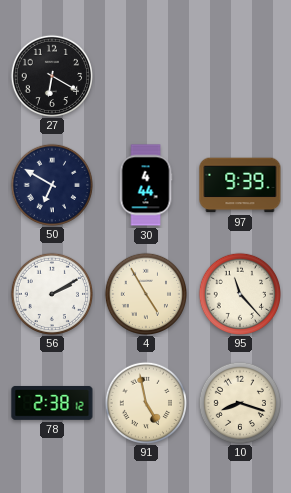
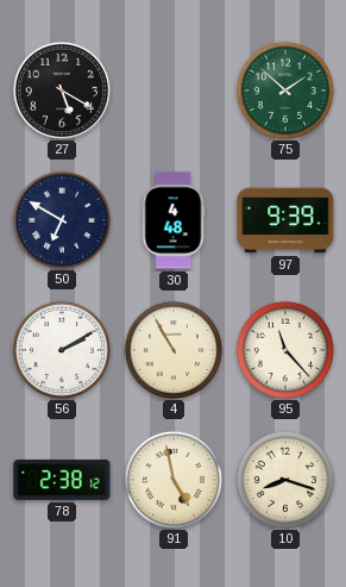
27: 6:20 -> 5:20 (61, 89)
75: none -> 1:52 (284, 89)
30: 4:44 -> 4:48 (174, 220)
4: 4:55 -> 10:55 (172, 349)
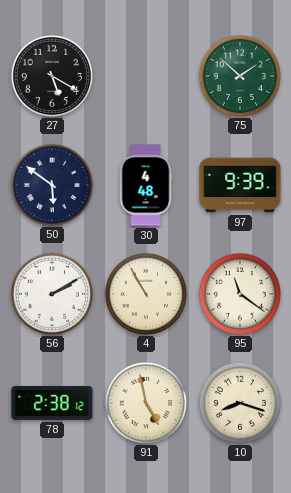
50: 6:50 -> 5:51 (51, 184)
95: 11:23 -> 11:21 (239, 293)
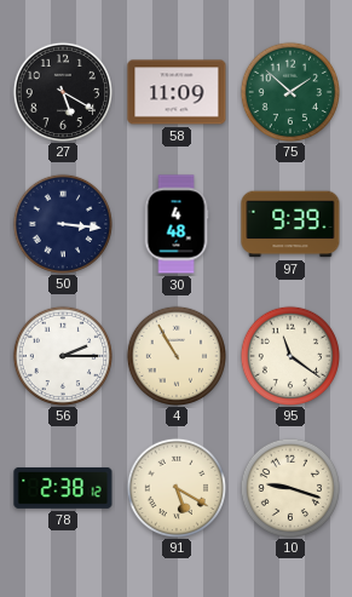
58: none -> 11:09 (177, 92)
50: 5:51 -> 3:16 (62, 223)
56: 2:10 -> 2:15 (62, 355)
91: 4:58 -> 5:20 (175, 487)
10: 8:18 -> 9:18 (289, 487)
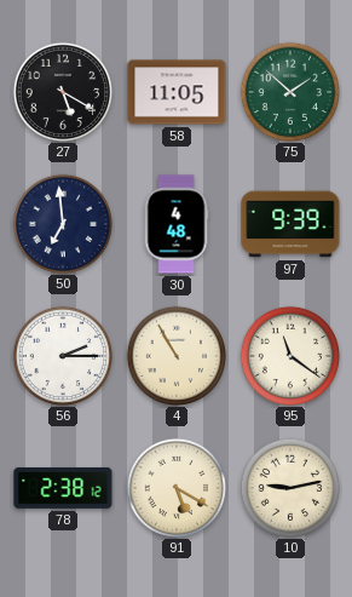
58: 11:09 -> 11:05 (177, 92)
50: 3:16 -> 6:59 (62, 223)
10: 9:18 -> 9:13 (289, 487)
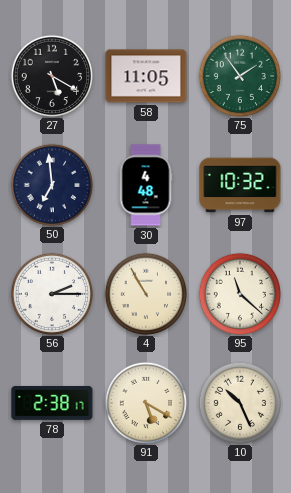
75: 1:52 -> 1:54 (239, 75)
97: 9:39 -> 10:32 (240, 185)
95: 11:21 -> 11:22 (239, 293)
78: 2:38:12 -> 2:38:17 (52, 403)
10: 9:13 -> 10:26 (239, 402)
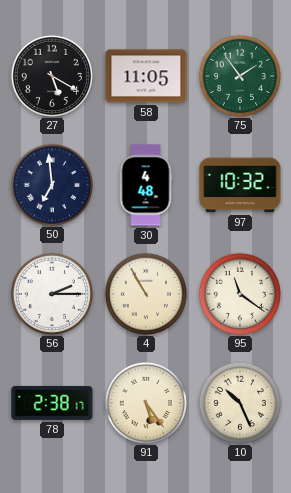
95: 11:22 -> 11:21 (239, 293)
91: 5:20 -> 5:24 (145, 402)
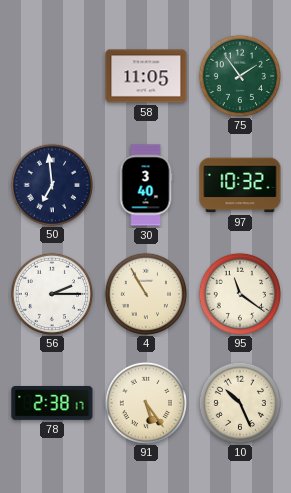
27: 5:20 -> none (51, 75)
30: 4:48 -> 3:40 (146, 185)
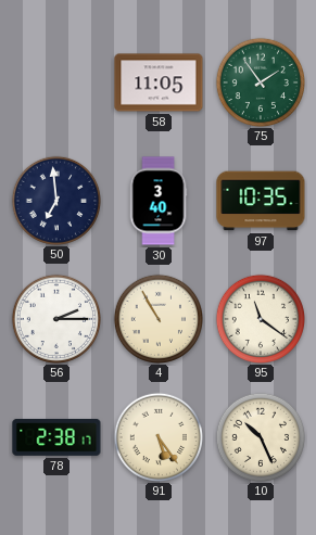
97: 10:32 -> 10:35 (261, 201)
